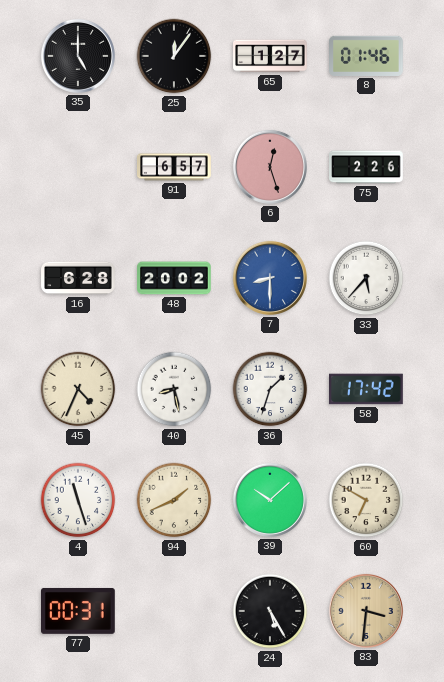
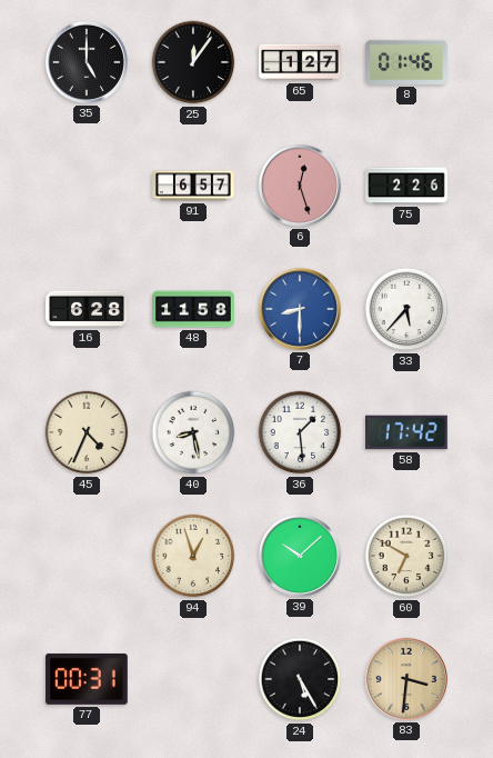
48: 20:02 -> 11:58 (193, 309)
36: 1:33 -> 1:29 (300, 432)
4: 11:27 -> none (78, 500)
94: 1:41 -> 12:57 (193, 556)
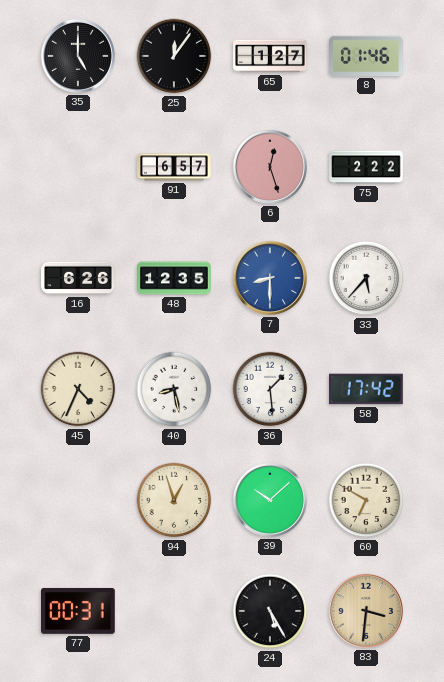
75: 2:26 -> 2:22 (366, 167)
16: 6:28 -> 6:26 (78, 278)
48: 11:58 -> 12:35 (174, 278)
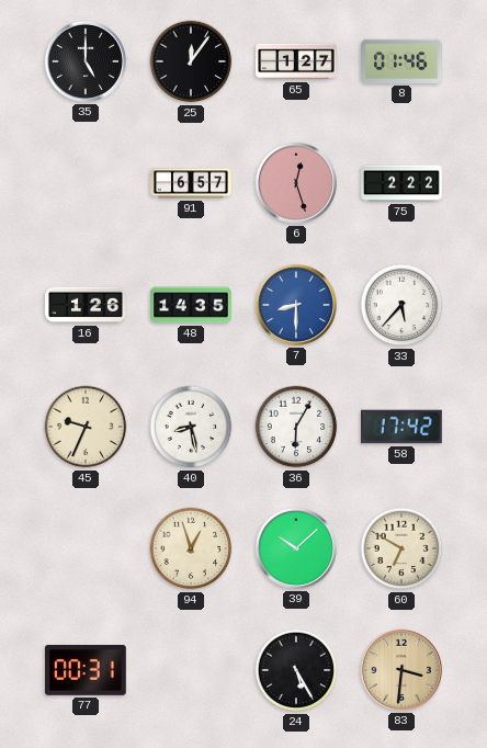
16: 6:26 -> 1:26 (86, 305)
48: 12:35 -> 14:35 (191, 305)
45: 4:34 -> 9:34 (86, 427)
36: 1:29 -> 6:05 (296, 427)
